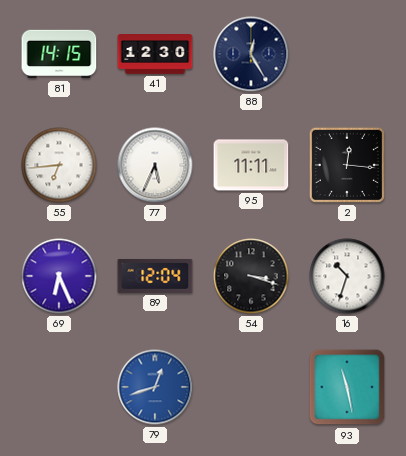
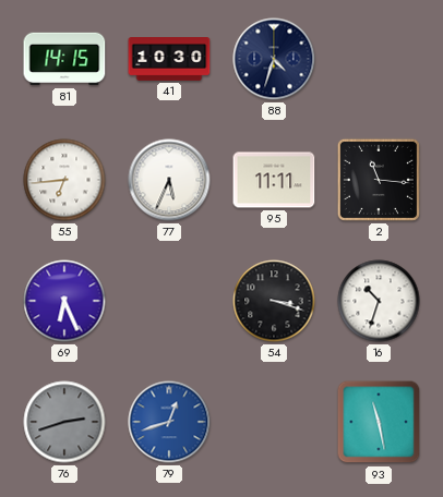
41: 12:30 -> 10:30 (169, 60)
88: 12:25 -> 4:33 (274, 59)
2: 12:16 -> 11:16 (379, 180)
89: 12:04 -> none (155, 276)
76: none -> 2:42 (64, 422)
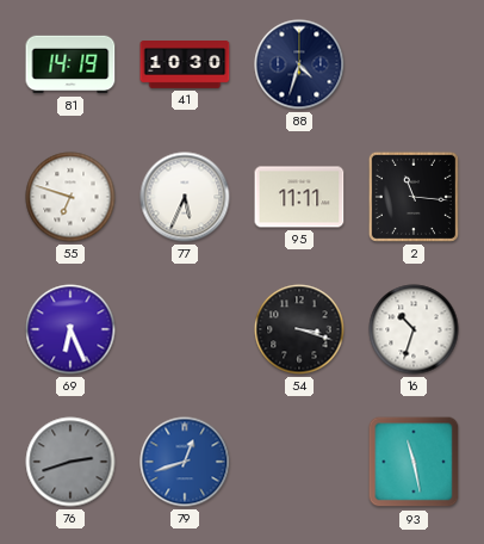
81: 14:15 -> 14:19 (70, 64)
55: 6:44 -> 6:48 (70, 197)
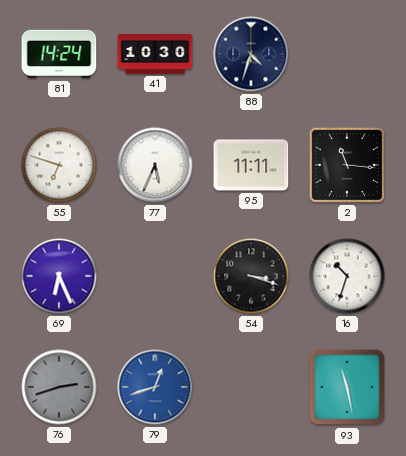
81: 14:19 -> 14:24 (59, 54)
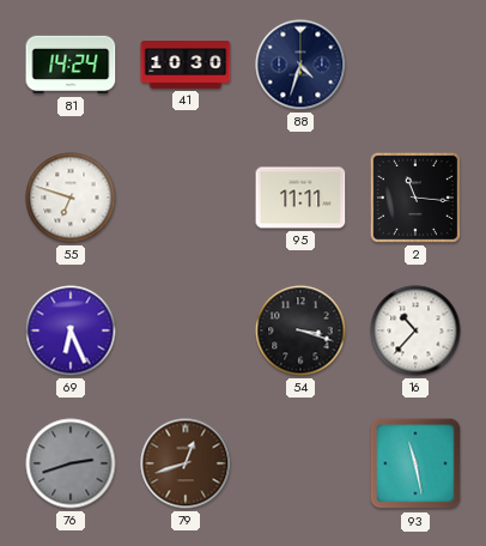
77: 5:34 -> none (155, 165)
16: 10:33 -> 10:37 (415, 330)
79 dial: blue -> brown (186, 463)
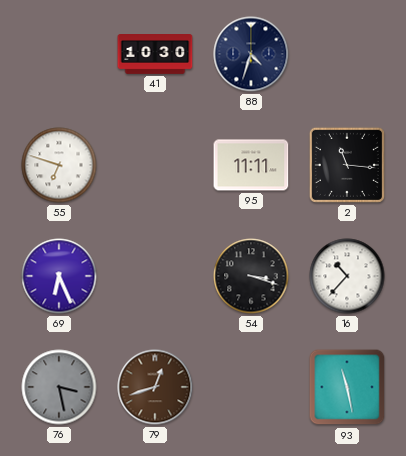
81: 14:24 -> none (71, 65)
76: 2:42 -> 3:28 (59, 387)
